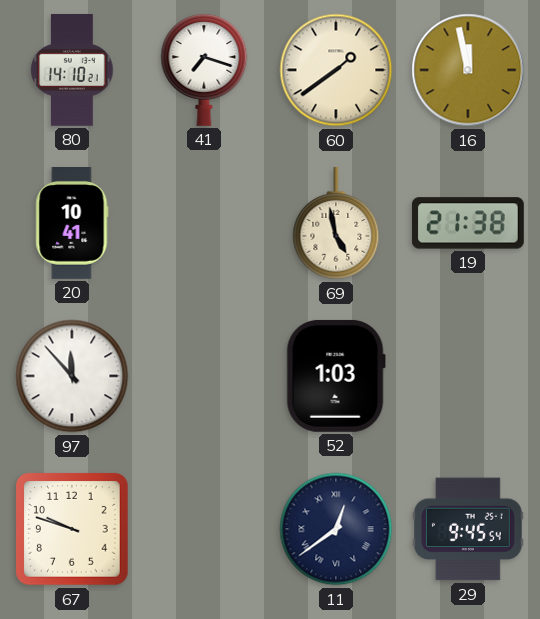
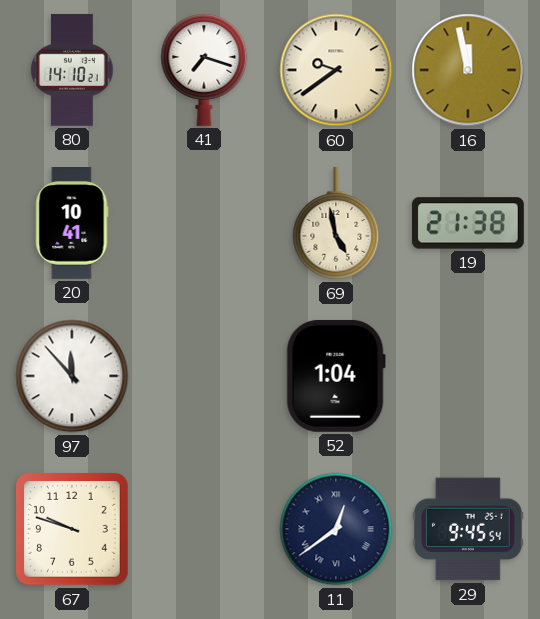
60: 1:39 -> 9:39 (336, 70)
52: 1:03 -> 1:04 (336, 376)
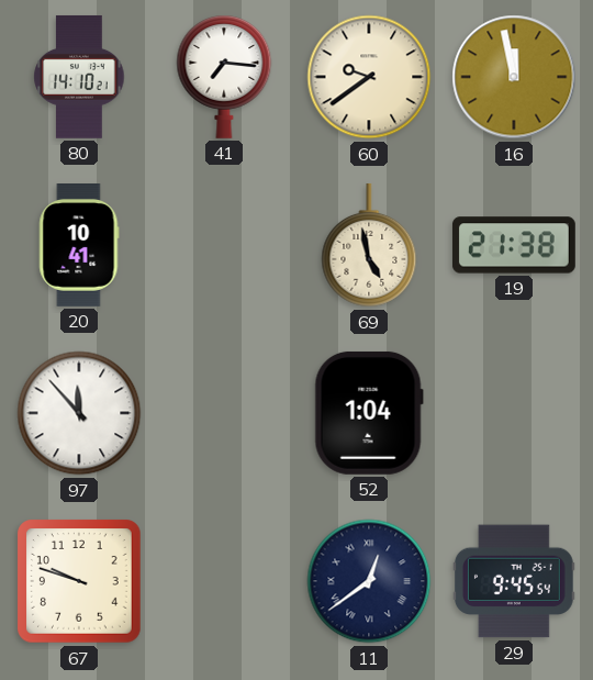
41: 7:18 -> 7:16 (224, 77)
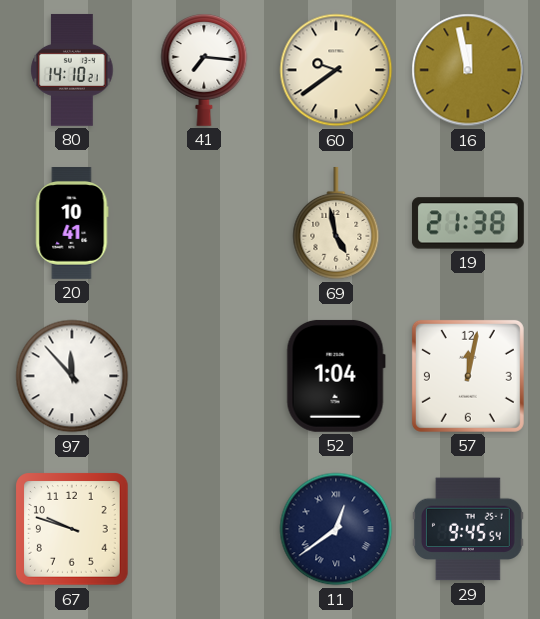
57: none -> 12:02 (468, 376)
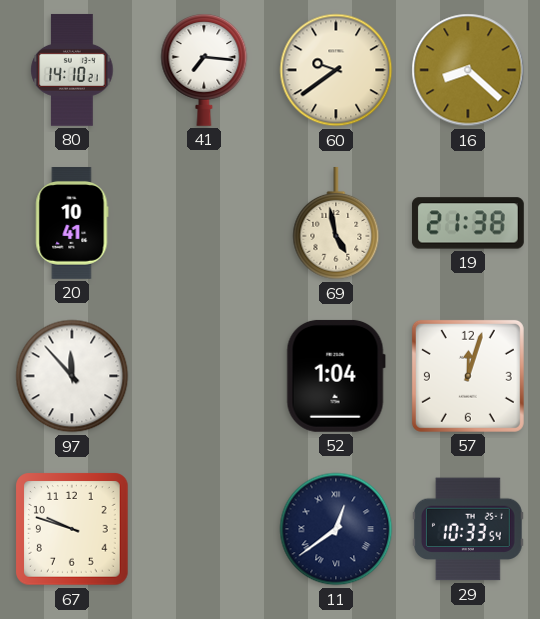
16: 11:58 -> 8:22 (468, 70)
57: 12:02 -> 12:03 (468, 376)
29: 9:45 -> 10:33 (468, 529)
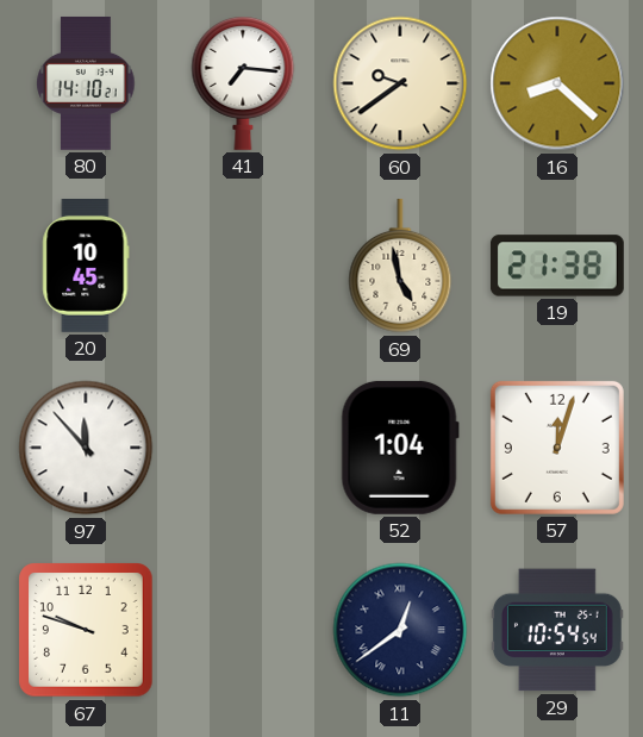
20: 10:41 -> 10:45 (86, 267)
29: 10:33 -> 10:54 (557, 630)
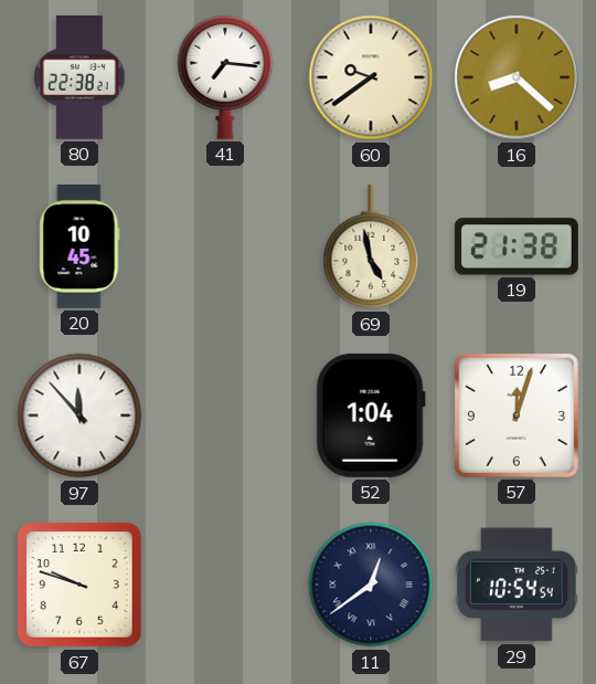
80: 14:10 -> 22:38 (79, 77)
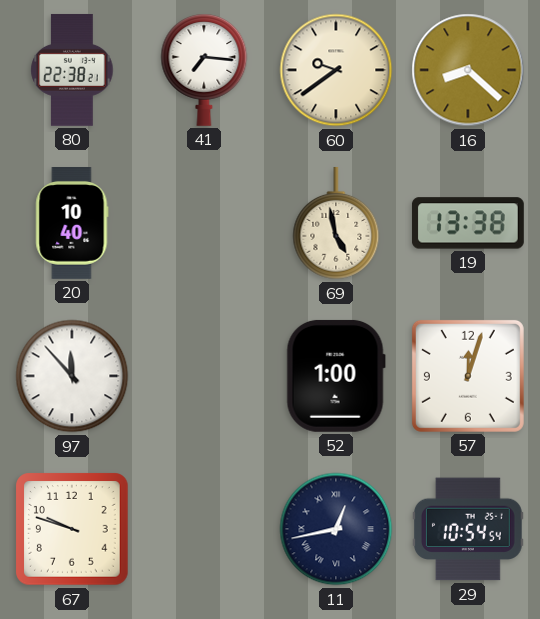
20: 10:45 -> 10:40 (72, 224)
19: 21:38 -> 13:38 (468, 223)
52: 1:04 -> 1:00 (336, 376)
11: 12:39 -> 12:43 (336, 529)
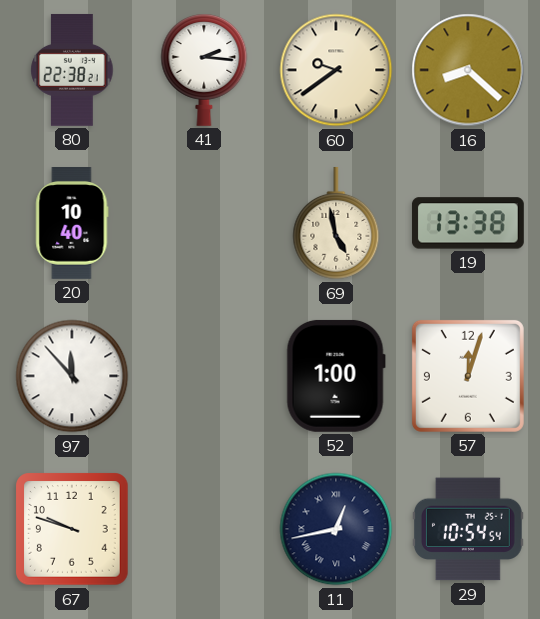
41: 7:16 -> 2:16 (204, 70)
